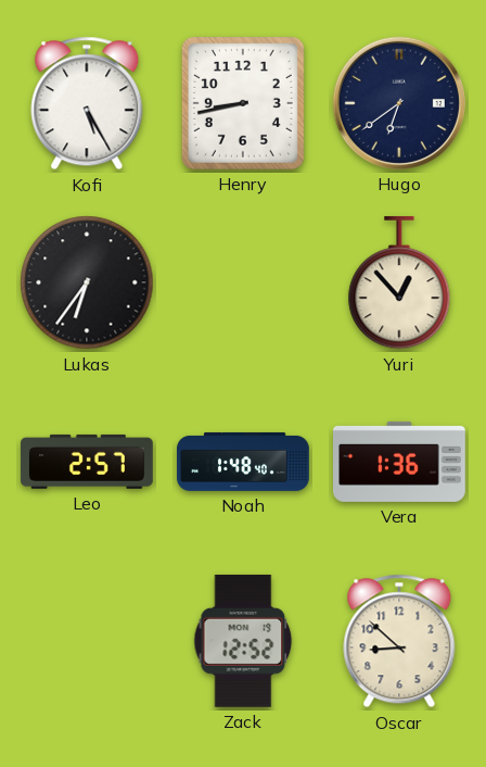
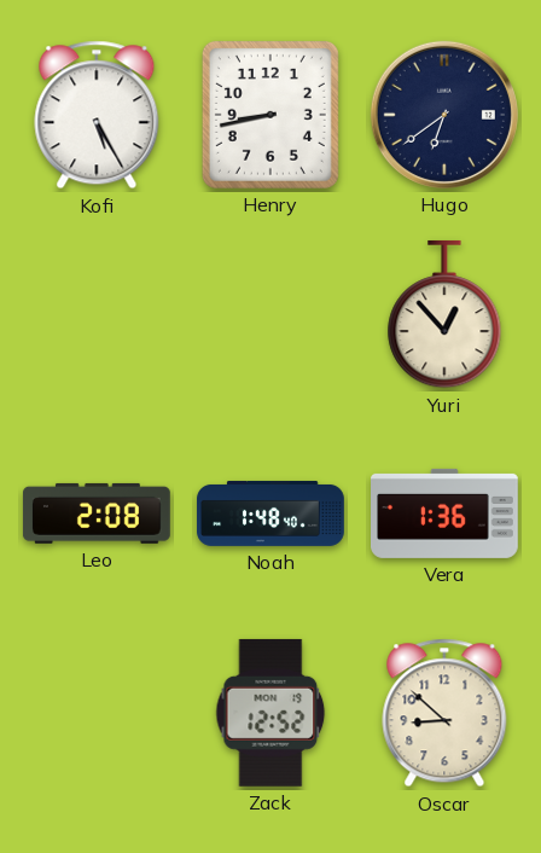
Lukas: 6:36 -> none (87, 282)
Leo: 2:57 -> 2:08 (97, 513)
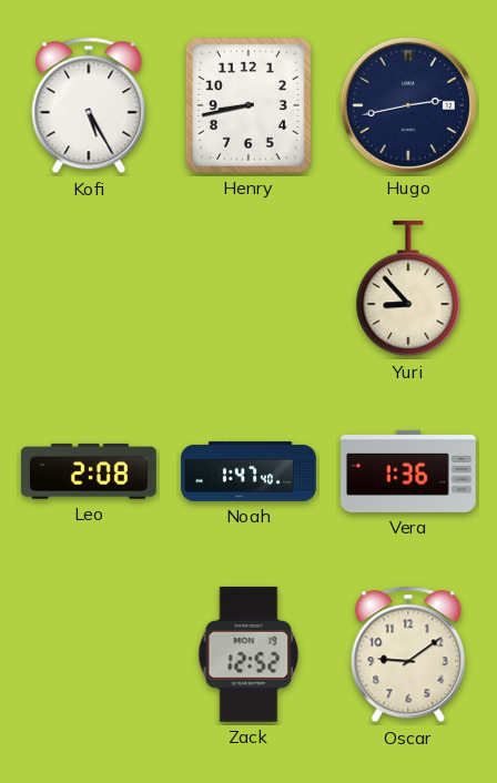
Hugo: 6:39 -> 2:43 (408, 105)
Yuri: 12:53 -> 8:53 (408, 288)
Noah: 1:48 -> 1:47 (248, 471)
Oscar: 8:52 -> 9:09 (408, 654)
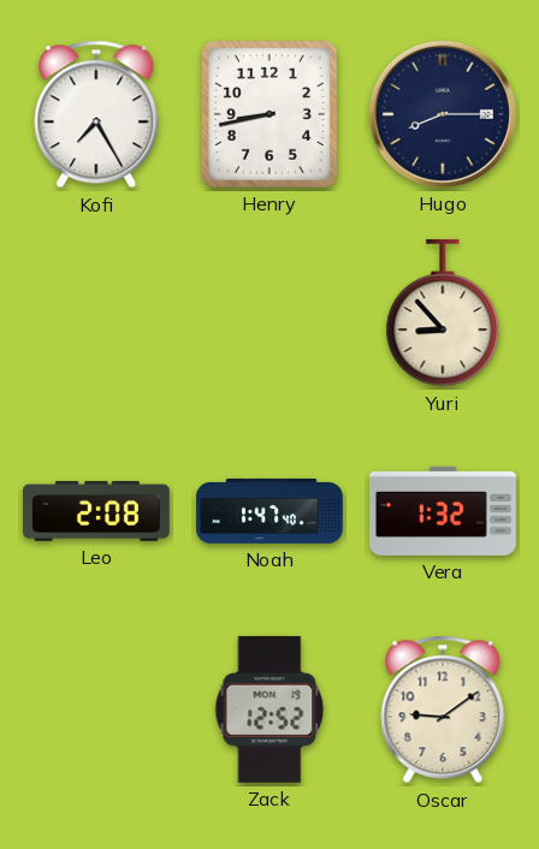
Kofi: 5:25 -> 7:25 (96, 114)
Hugo: 2:43 -> 8:15 (443, 114)
Vera: 1:36 -> 1:32 (444, 511)
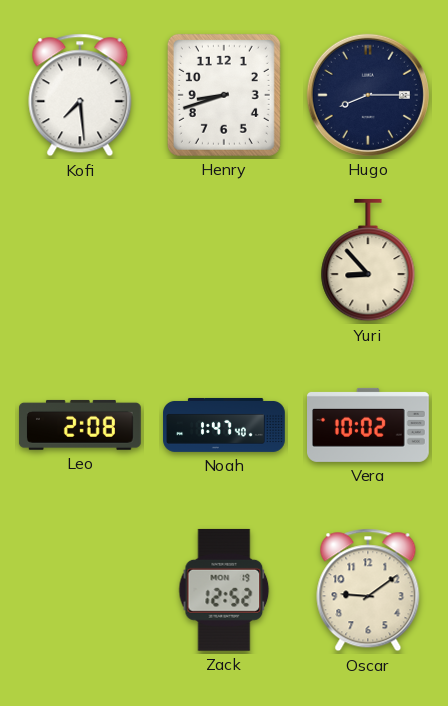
Kofi: 7:25 -> 7:29 (80, 95)
Henry: 8:43 -> 8:42 (224, 95)
Vera: 1:32 -> 10:02 (369, 425)
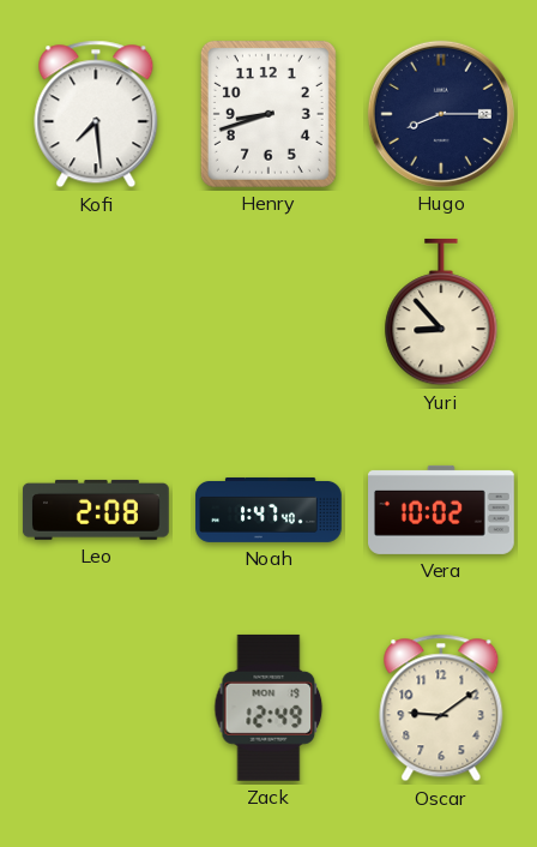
Zack: 12:52 -> 12:49 (268, 708)
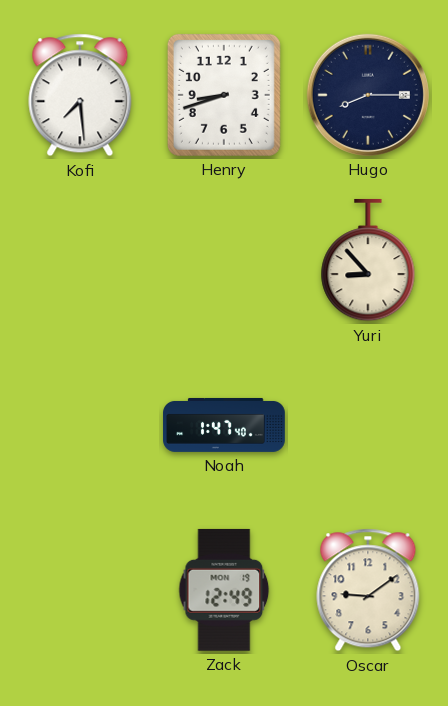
Leo: 2:08 -> none (96, 510)
Vera: 10:02 -> none (442, 510)
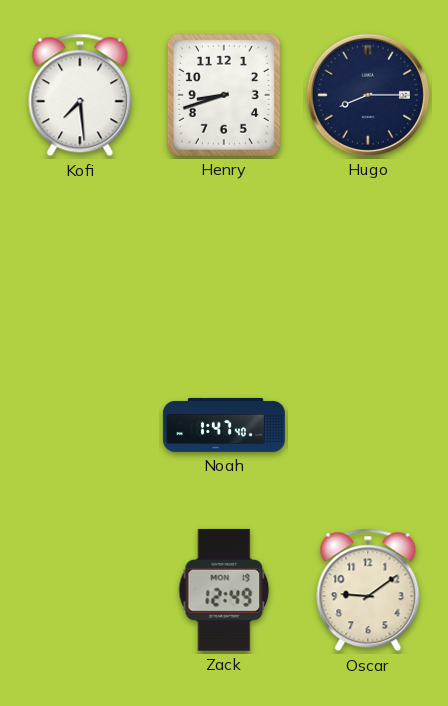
Yuri: 8:53 -> none (368, 260)
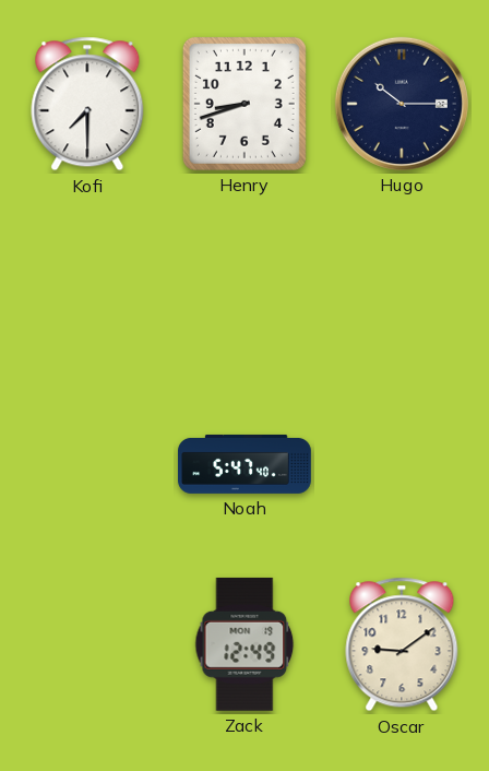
Kofi: 7:29 -> 7:30 (87, 104)
Hugo: 8:15 -> 10:15 (402, 104)
Noah: 1:47 -> 5:47 (244, 464)
